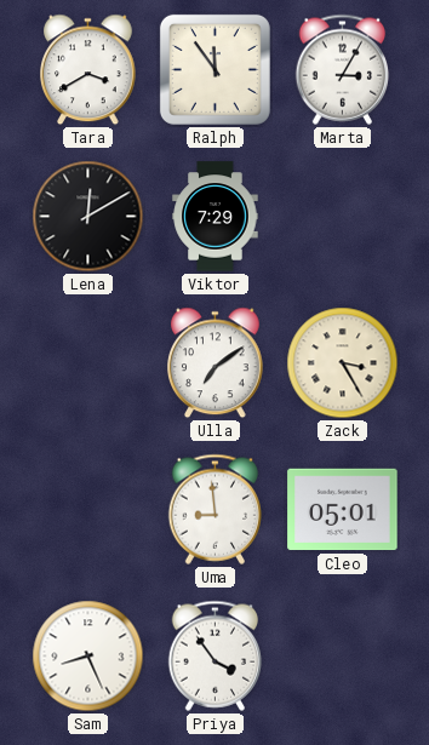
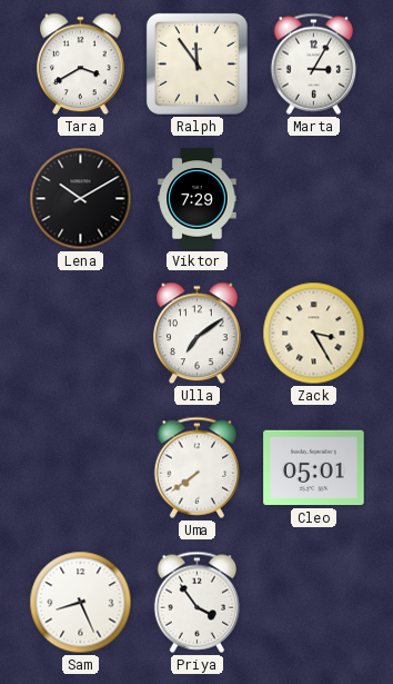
Lena: 12:10 -> 10:10 (81, 199)
Uma: 8:59 -> 7:39 (198, 467)
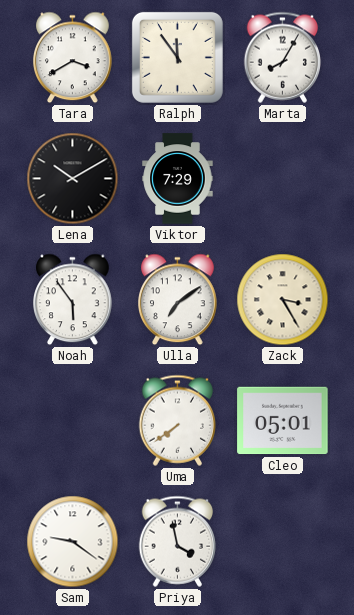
Marta: 3:05 -> 8:05 (283, 57)
Noah: none -> 5:54 (73, 300)
Sam: 8:26 -> 9:21 (73, 542)
Priya: 3:54 -> 3:58 (178, 541)
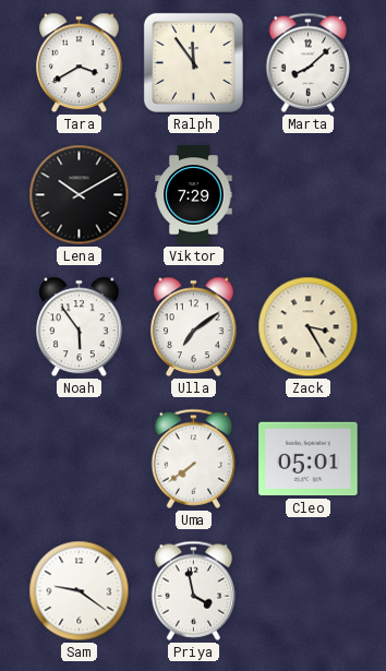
Marta: 8:05 -> 8:08 (309, 62)
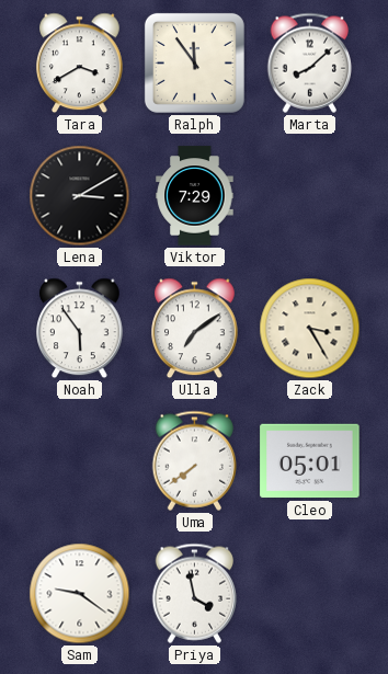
Lena: 10:10 -> 3:10 (80, 196)
